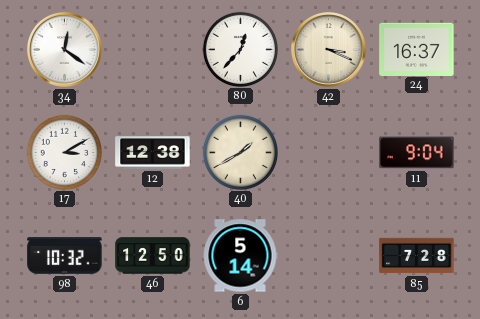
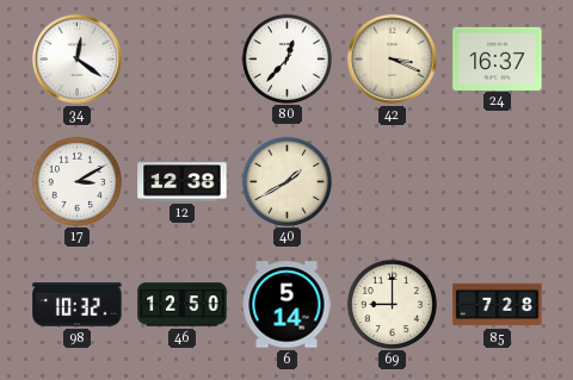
11: 9:04 -> none (417, 153)
69: none -> 9:00 (392, 304)
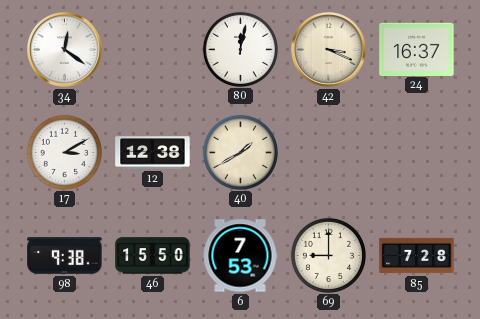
80: 12:37 -> 12:02 (240, 49)
98: 10:32 -> 9:38 (65, 256)
46: 12:50 -> 15:50 (153, 256)
6: 5:14 -> 7:53 (240, 256)
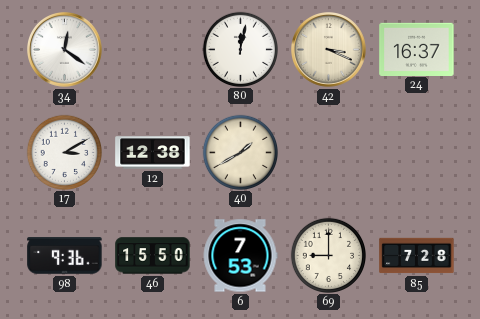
98: 9:38 -> 9:36 (65, 256)
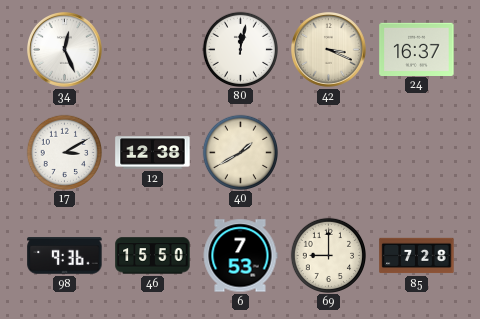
34: 12:21 -> 12:26 (65, 50)
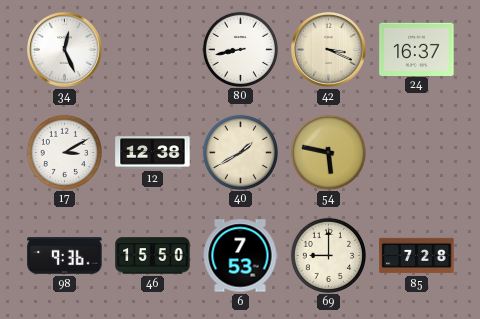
80: 12:02 -> 8:43 (240, 49)
54: none -> 5:47 (328, 152)
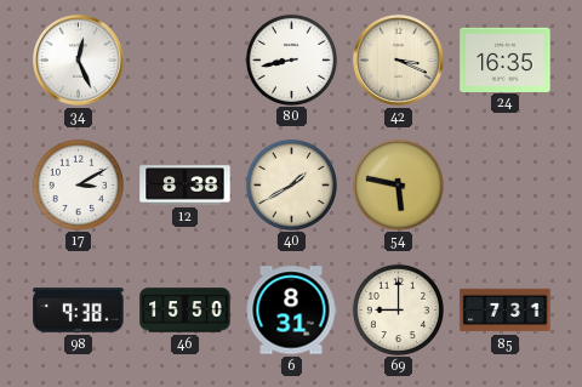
24: 16:37 -> 16:35 (506, 59)
12: 12:38 -> 8:38 (186, 186)
98: 9:36 -> 9:38 (79, 311)
6: 7:53 -> 8:31 (291, 311)
85: 7:28 -> 7:31 (506, 311)
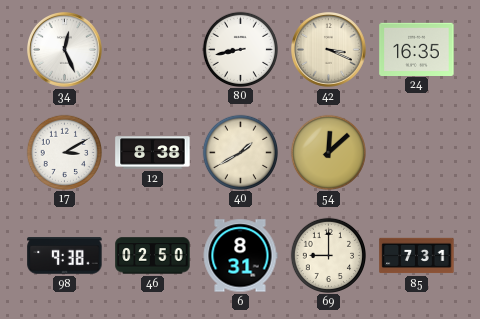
54: 5:47 -> 12:08 (328, 152)
46: 15:50 -> 02:50 (153, 256)
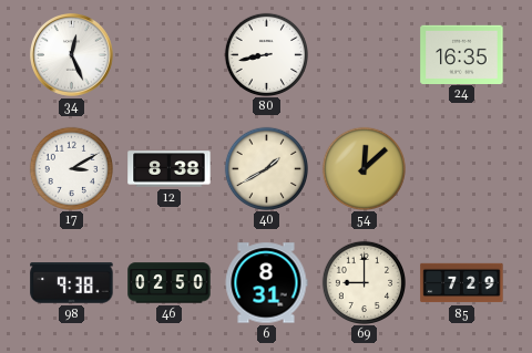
42: 3:19 -> none (329, 50)
85: 7:31 -> 7:29 (462, 283)
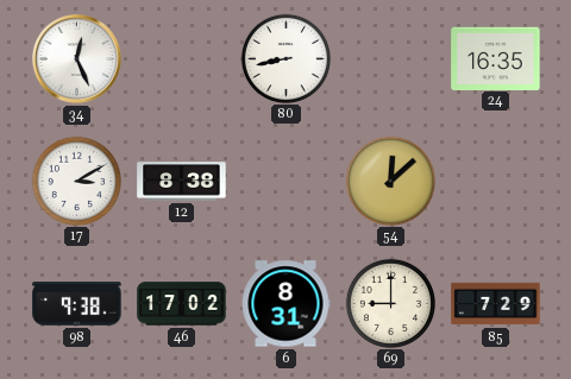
40: 1:40 -> none (266, 168)
46: 02:50 -> 17:02 (182, 304)
